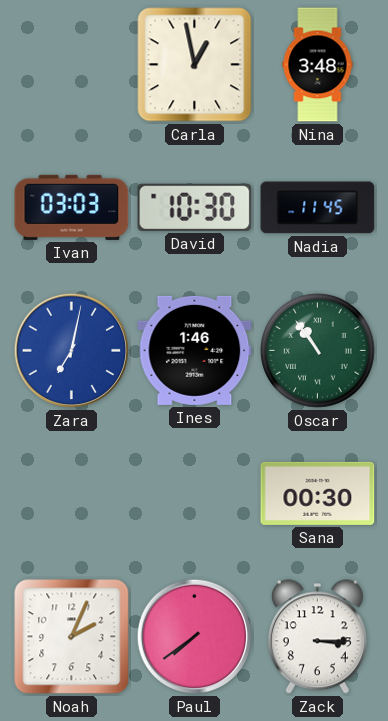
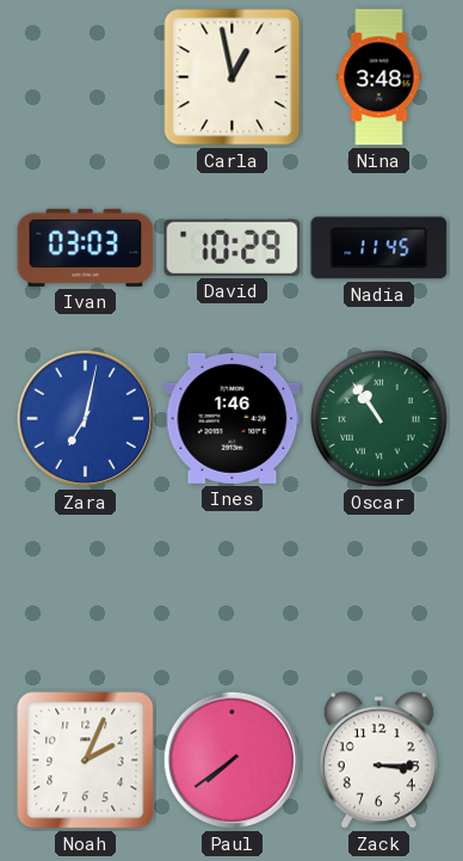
David: 10:30 -> 10:29 (233, 247)
Sana: 00:30 -> none (318, 493)
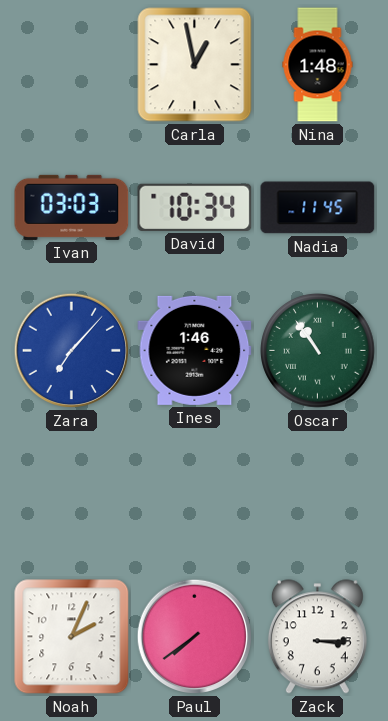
Nina: 3:48 -> 1:48 (318, 65)
David: 10:29 -> 10:34 (195, 207)
Zara: 7:02 -> 7:07 (72, 351)
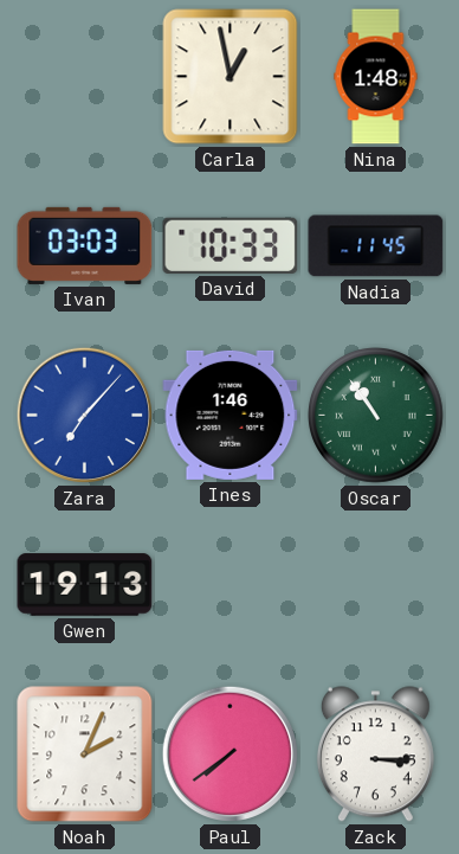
David: 10:34 -> 10:33 (231, 245)
Gwen: none -> 19:13 (85, 585)
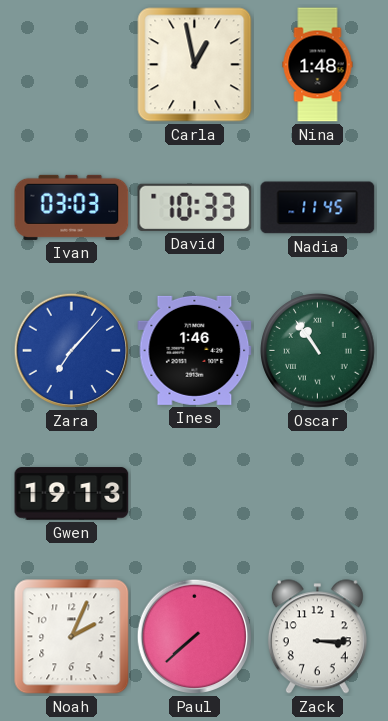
Paul: 7:39 -> 7:38 (195, 637)
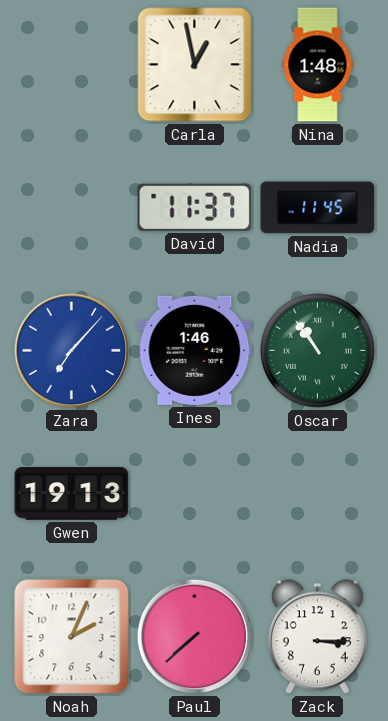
Ivan: 03:03 -> none (72, 207)
David: 10:33 -> 11:37 (195, 207)
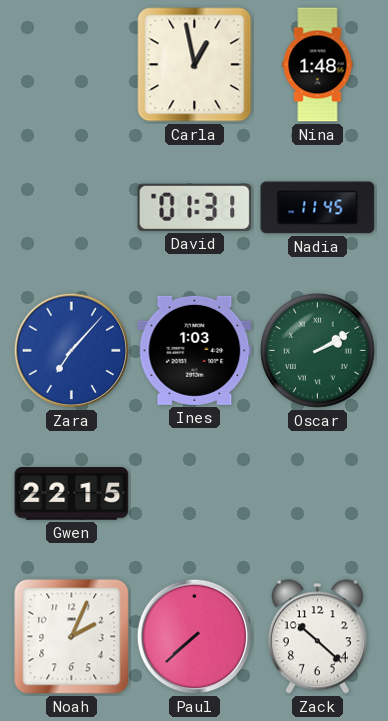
David: 11:37 -> 01:31 (195, 207)
Ines: 1:46 -> 1:03 (195, 350)
Oscar: 10:54 -> 2:10 (318, 351)
Gwen: 19:13 -> 22:15 (72, 494)
Zack: 3:15 -> 10:22 (317, 637)
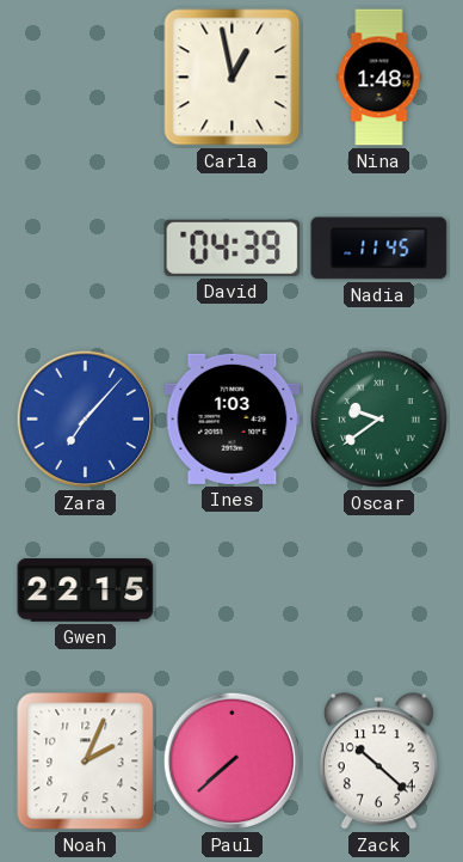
David: 01:31 -> 04:39 (233, 247)
Oscar: 2:10 -> 9:39 (379, 420)
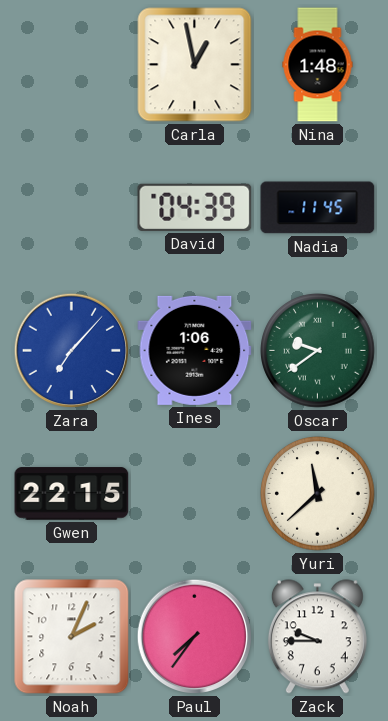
Ines: 1:03 -> 1:06 (195, 350)
Yuri: none -> 11:38 (318, 494)
Paul: 7:38 -> 7:36 (195, 637)
Zack: 10:22 -> 9:45 (317, 637)
